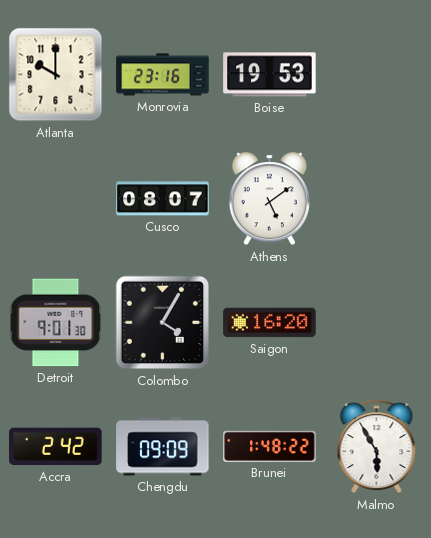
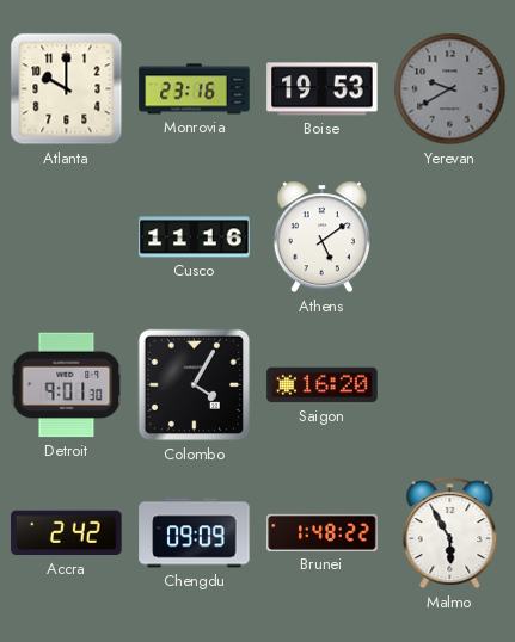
Yerevan: none -> 9:40 (450, 89)
Cusco: 08:07 -> 11:16 (195, 237)
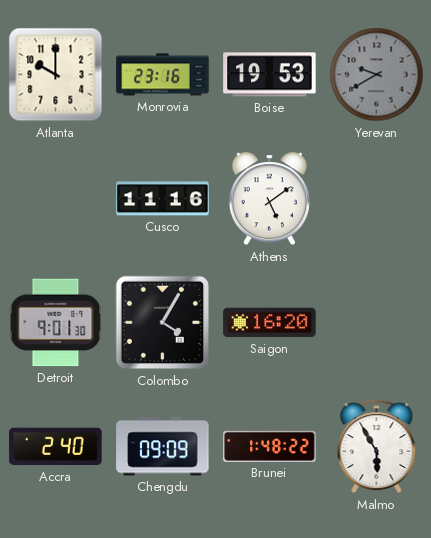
Accra: 2:42 -> 2:40 (56, 447)
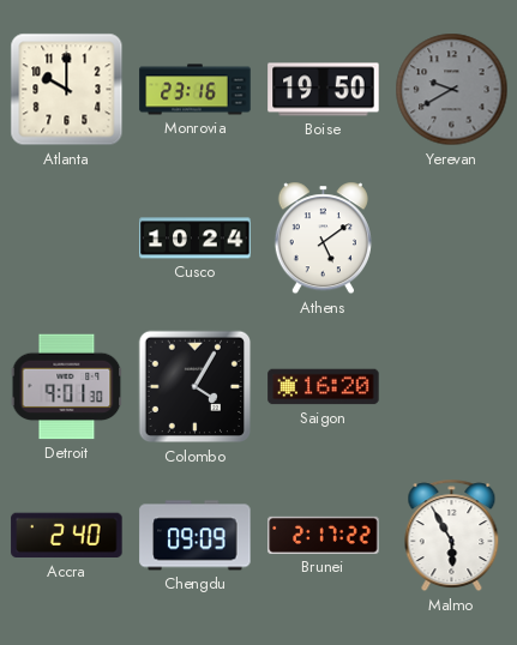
Boise: 19:53 -> 19:50 (324, 90)
Cusco: 11:16 -> 10:24 (196, 239)
Brunei: 1:48 -> 2:17 (324, 535)
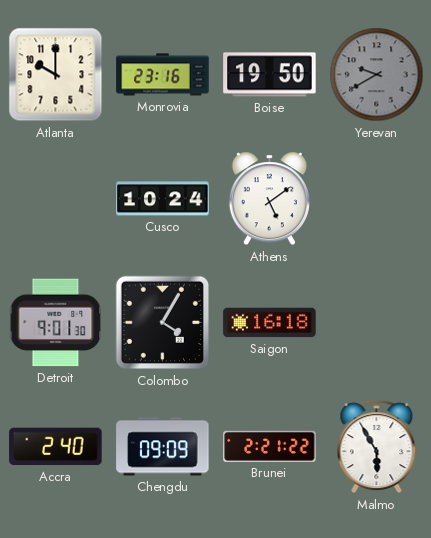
Saigon: 16:20 -> 16:18 (270, 323)
Brunei: 2:17 -> 2:21 (270, 446)
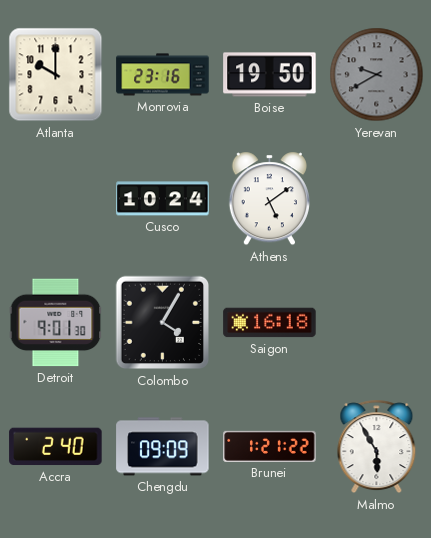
Brunei: 2:21 -> 1:21 (270, 446)
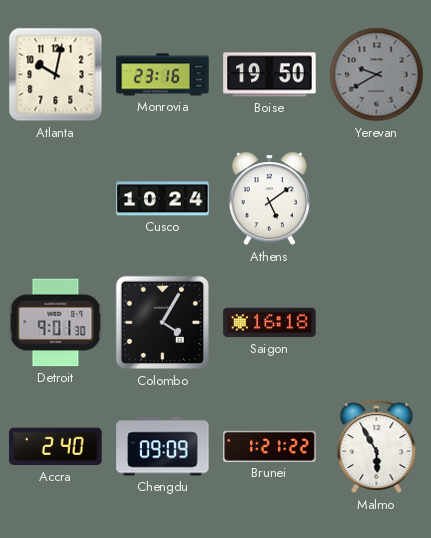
Atlanta: 10:00 -> 10:02 (56, 75)
